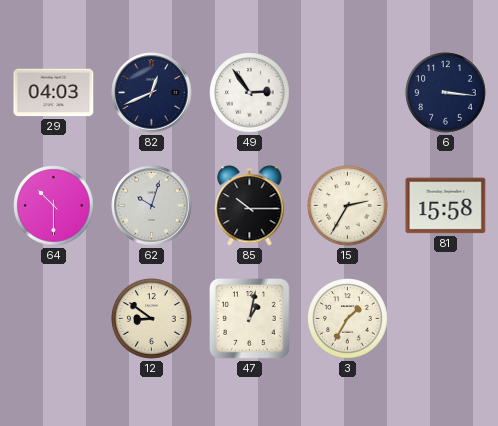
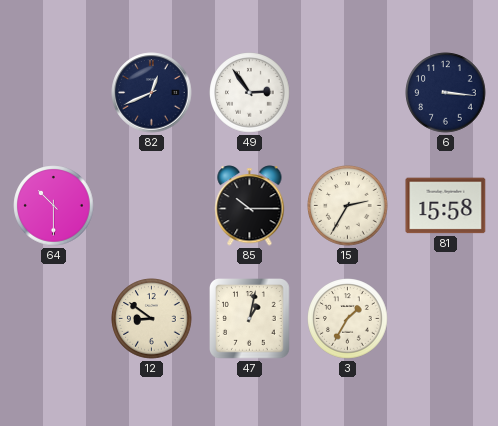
29: 04:03 -> none (54, 93)
62: 10:03 -> none (152, 206)
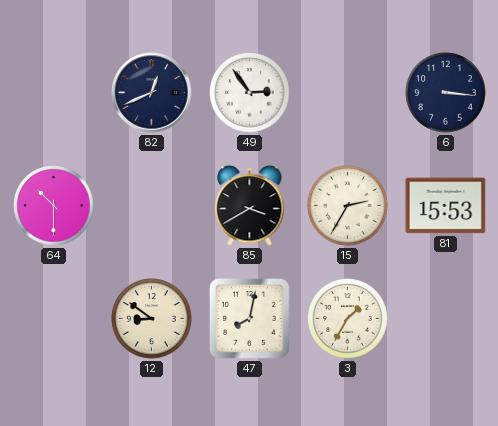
85: 10:15 -> 3:40 (250, 206)
81: 15:58 -> 15:53 (446, 206)
47: 1:02 -> 8:02 (250, 319)
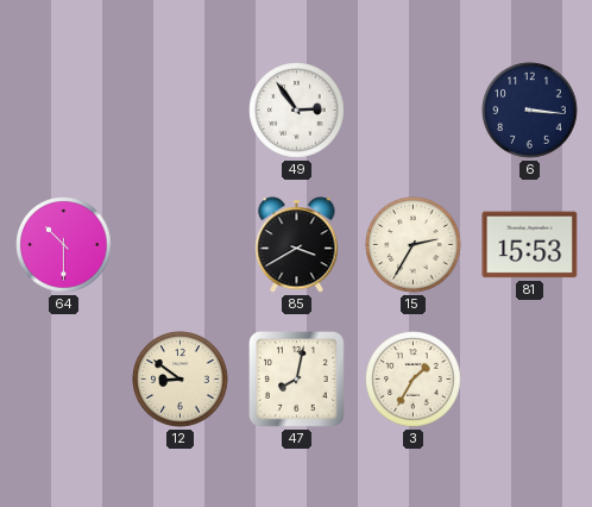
82: 12:41 -> none (152, 93)
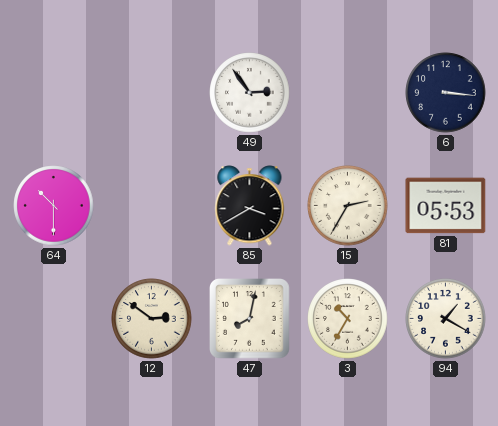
81: 15:53 -> 05:53 (446, 206)
12: 8:51 -> 2:51 (152, 319)
3: 1:35 -> 10:35 (348, 319)
94: none -> 1:20 (446, 319)
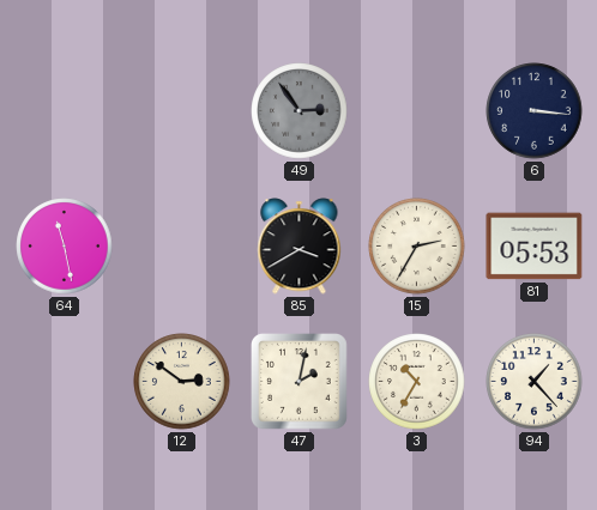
49 dial: white -> grey (300, 111)
64: 10:30 -> 11:28 (65, 247)
47: 8:02 -> 2:02 (300, 382)
94: 1:20 -> 1:23 (535, 382)
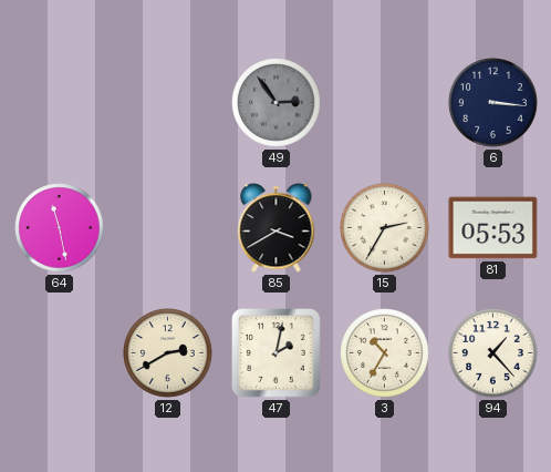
12: 2:51 -> 2:40 (168, 353)
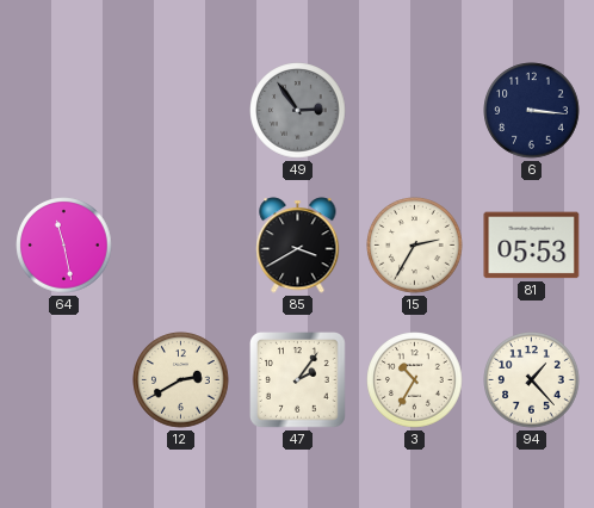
47: 2:02 -> 2:06 (298, 380)
